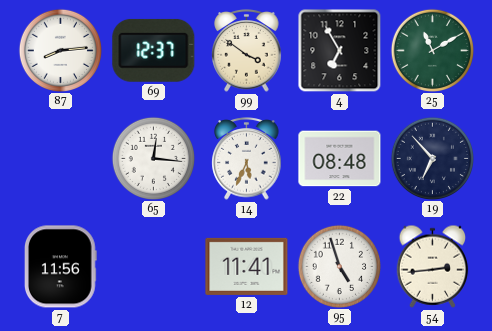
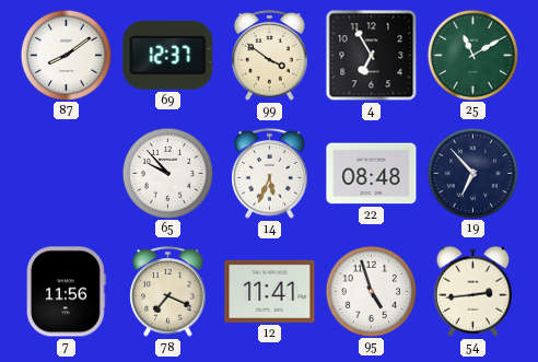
87: 8:14 -> 8:09 (66, 55)
65: 12:16 -> 9:53 (167, 173)
78: none -> 7:19 (168, 292)
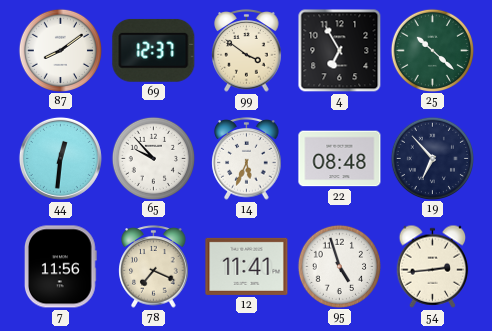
25: 11:10 -> 10:22 (432, 50)
44: none -> 12:31 (60, 158)
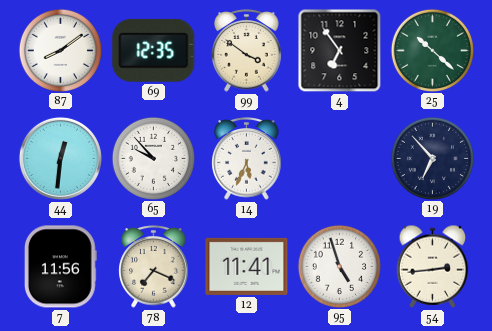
69: 12:37 -> 12:35 (154, 50)
4: 6:55 -> 6:54 (340, 51)
22: 08:48 -> none (340, 159)
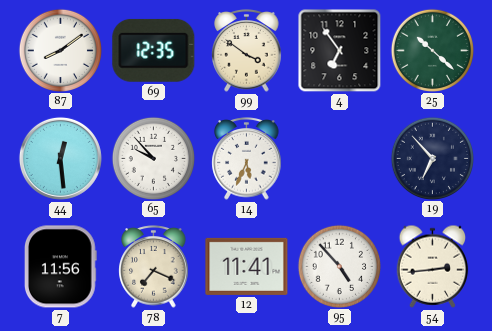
44: 12:31 -> 12:29 (60, 158)
95: 4:57 -> 4:53 (339, 266)
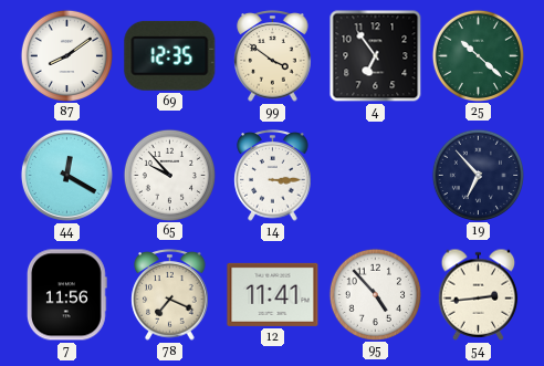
44: 12:29 -> 12:20 (66, 175)
14: 5:34 -> 3:15 (273, 176)
